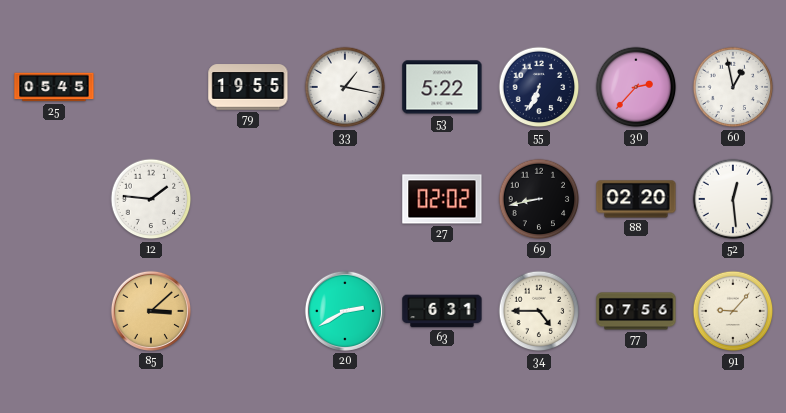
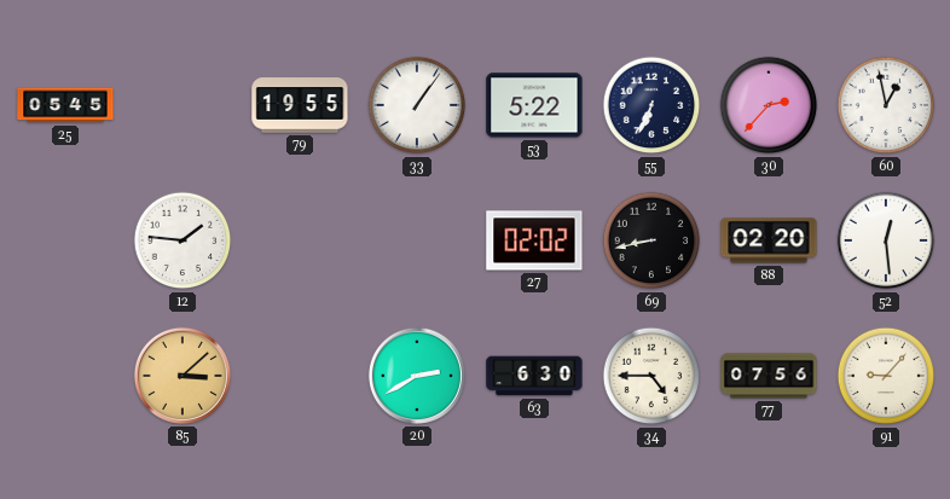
33: 1:17 -> 1:06 (417, 105)
63: 6:31 -> 6:30 (534, 376)
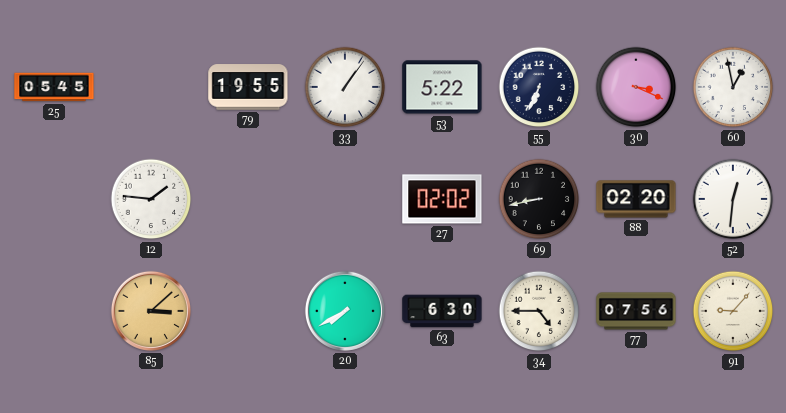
30: 2:37 -> 3:19 (636, 87)
52: 12:29 -> 12:31 (733, 199)
20: 2:40 -> 7:40 (345, 311)
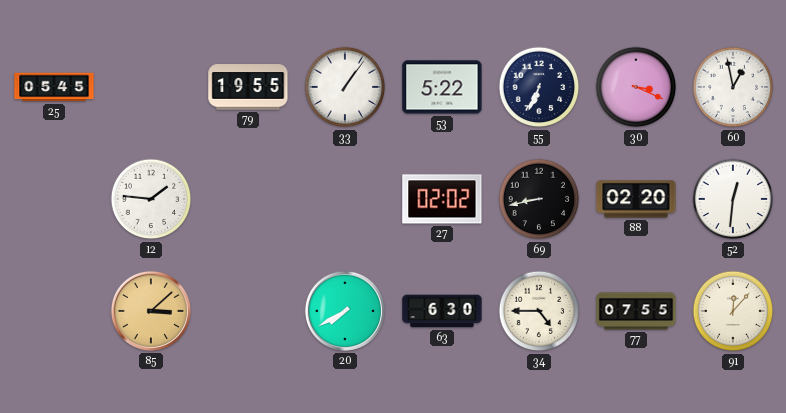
77: 07:56 -> 07:55 (636, 311)
91: 9:07 -> 12:07 (733, 311)
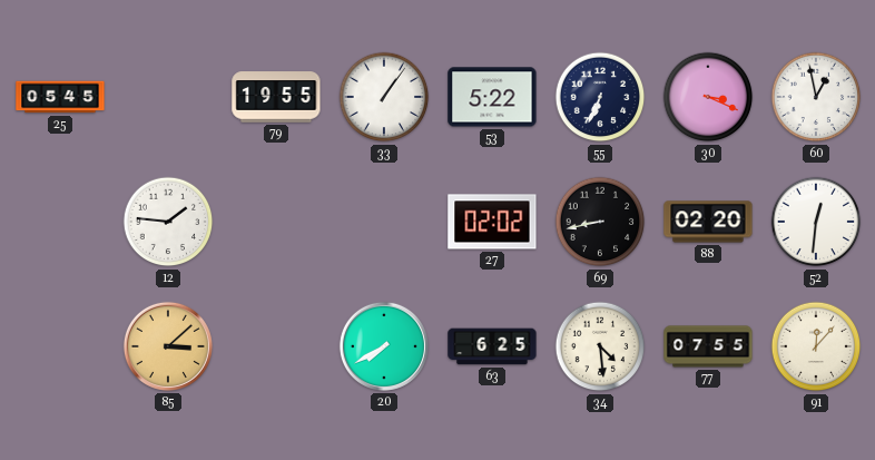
63: 6:30 -> 6:25 (492, 346)
34: 4:45 -> 4:29 (600, 346)
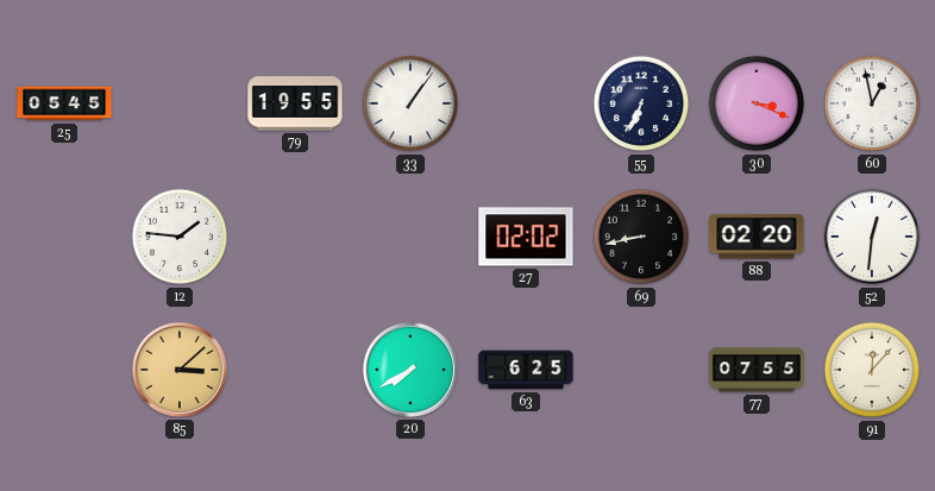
53: 5:22 -> none (492, 97)
34: 4:29 -> none (600, 346)
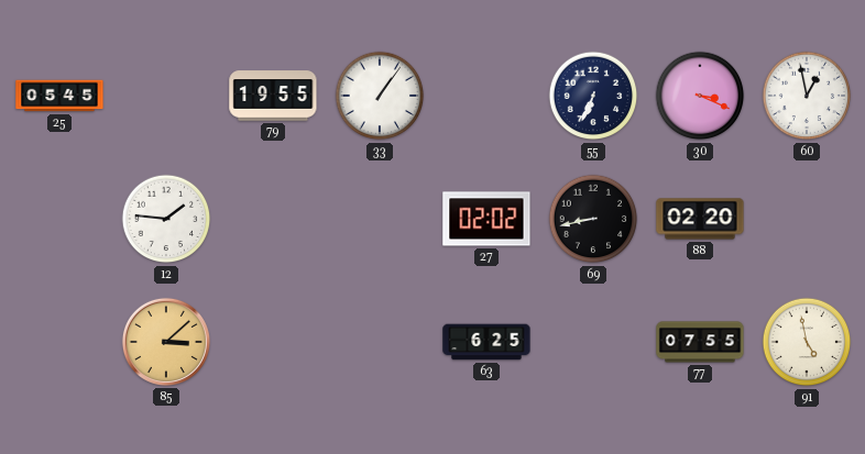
52: 12:31 -> none (872, 237)
20: 7:40 -> none (410, 370)
91: 12:07 -> 4:58 (807, 342)
